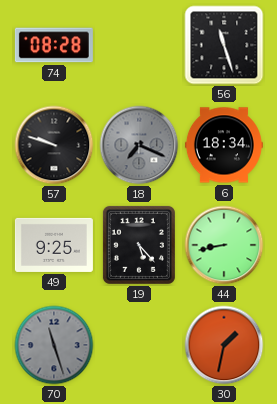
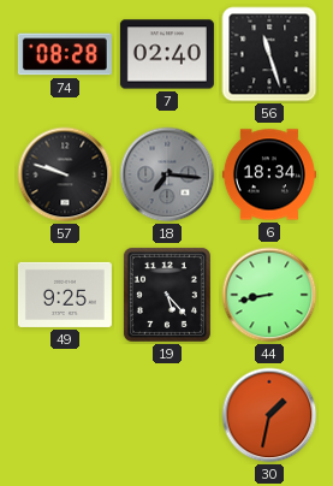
7: none -> 02:40 (167, 54)
18: 7:19 -> 7:16 (167, 174)
70: 11:27 -> none (54, 345)
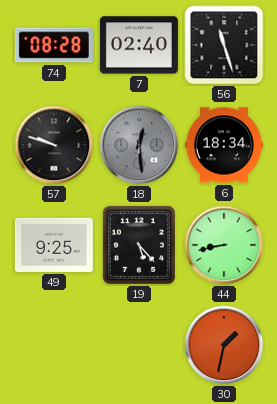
18: 7:16 -> 12:29 (139, 145)
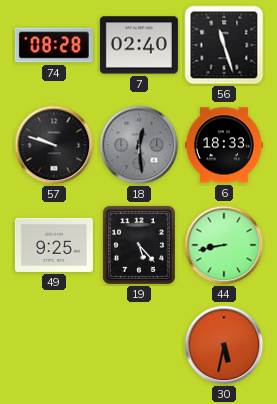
6: 18:34 -> 18:33 (224, 145)
30: 1:32 -> 5:32 (224, 345)
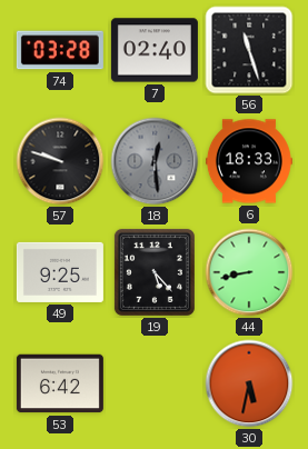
74: 08:28 -> 03:28 (60, 50)
53: none -> 6:42 (60, 383)
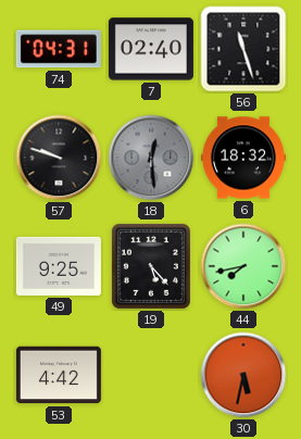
74: 03:28 -> 04:31 (59, 49)
6: 18:33 -> 18:32 (243, 158)
44: 8:43 -> 7:43 (243, 266)
53: 6:42 -> 4:42 (59, 375)
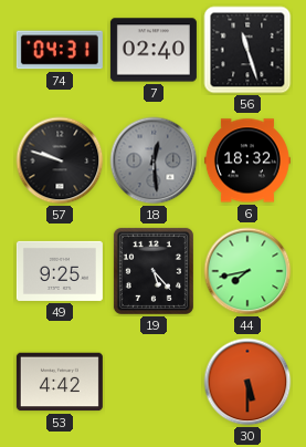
30: 5:32 -> 5:30 (247, 382)
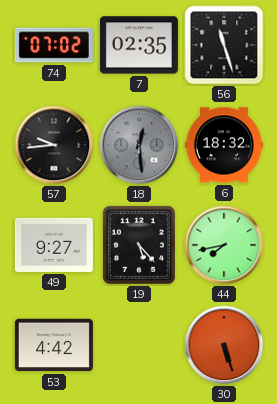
74: 04:31 -> 07:02 (54, 45)
7: 02:40 -> 02:35 (139, 45)
57: 9:48 -> 9:44 (54, 145)
49: 9:25 -> 9:27 (54, 245)
30: 5:30 -> 5:27 (224, 345)
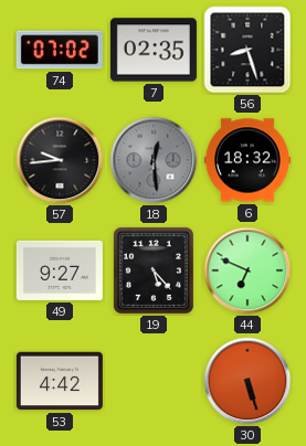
56: 11:27 -> 8:27 (247, 50)
44: 7:43 -> 6:49 (247, 270)
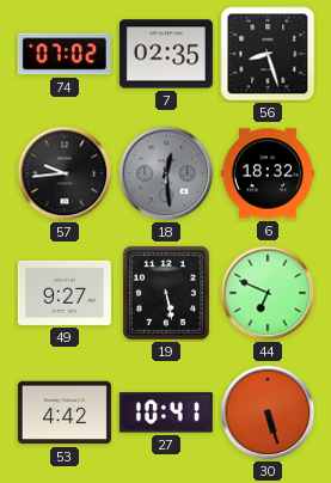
19: 5:23 -> 5:28 (166, 293)
27: none -> 10:41 (166, 412)
